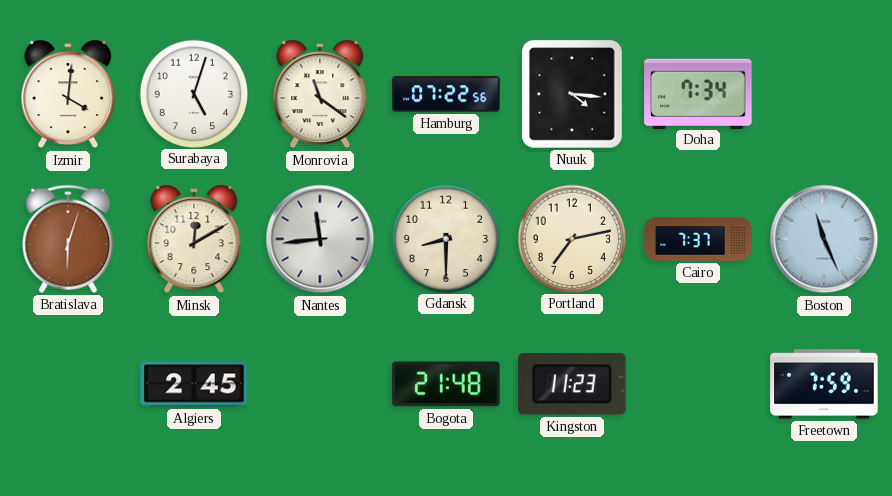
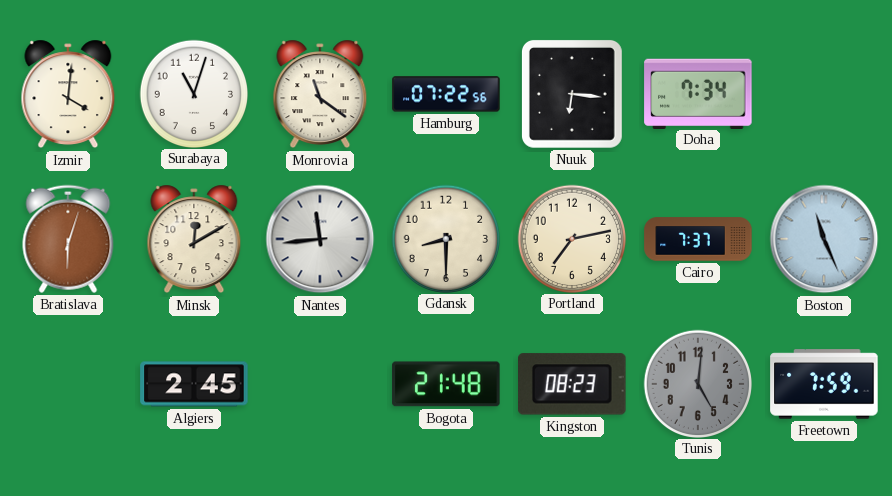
Surabaya: 5:03 -> 11:03 (193, 93)
Nuuk: 4:16 -> 6:16 (572, 94)
Kingston: 11:23 -> 08:23 (572, 384)
Tunis: none -> 5:01 (697, 383)
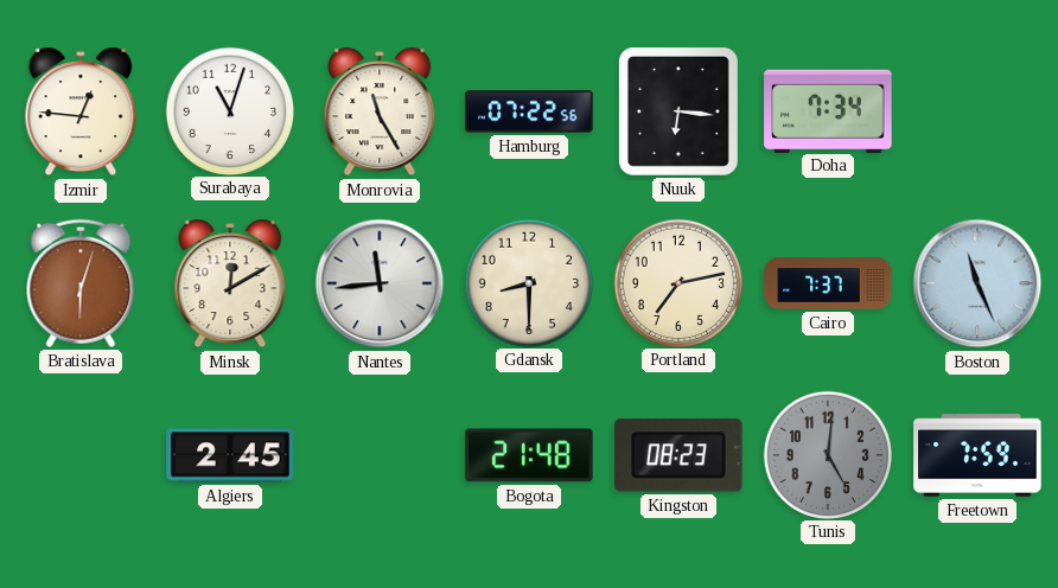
Izmir: 4:01 -> 12:46 (81, 111)
Monrovia: 11:21 -> 11:25 (380, 111)
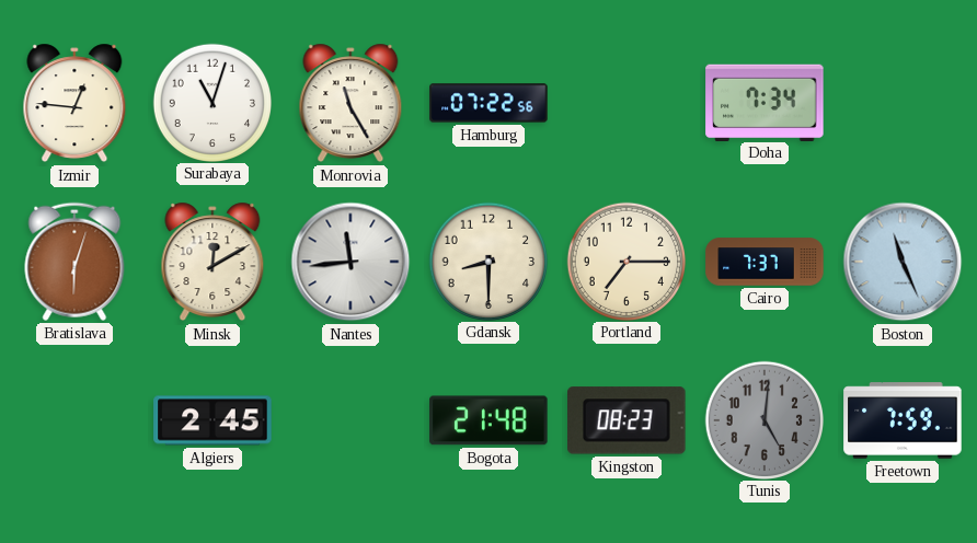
Nuuk: 6:16 -> none (678, 111)
Portland: 7:13 -> 7:15 (625, 261)
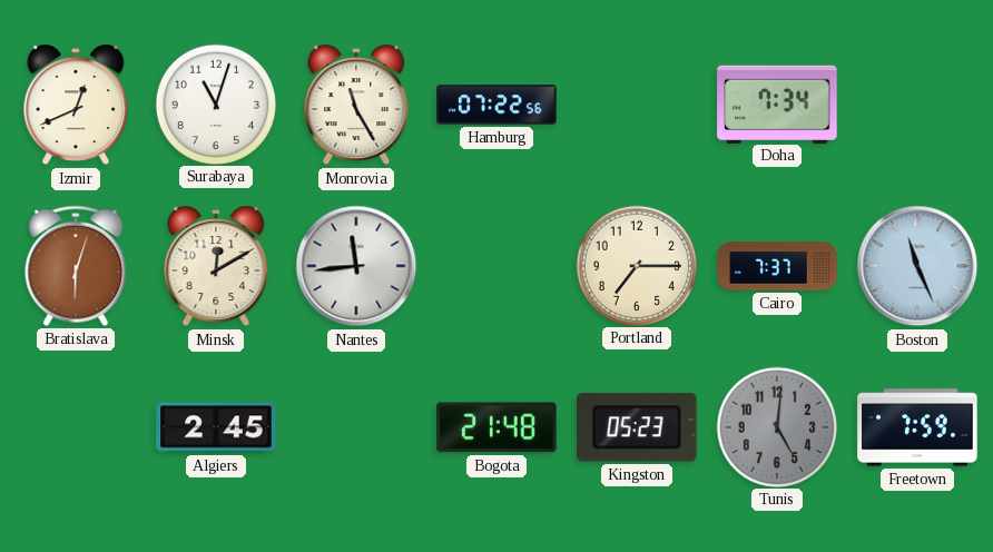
Izmir: 12:46 -> 12:41 (76, 105)
Gdansk: 8:30 -> none (487, 261)
Kingston: 08:23 -> 05:23 (637, 427)
